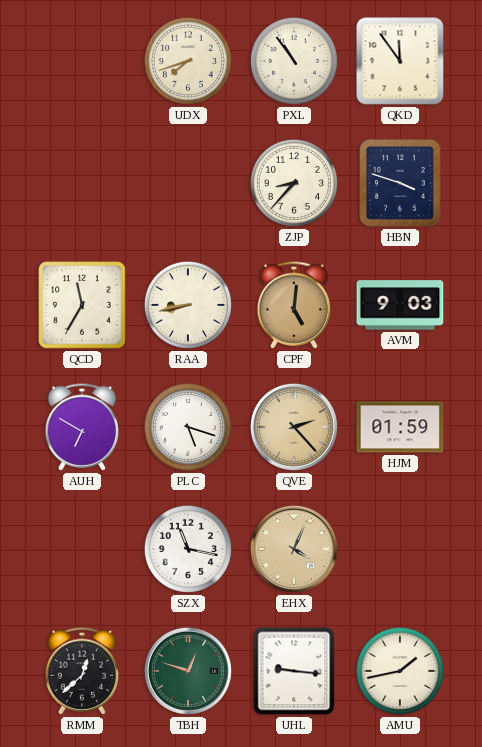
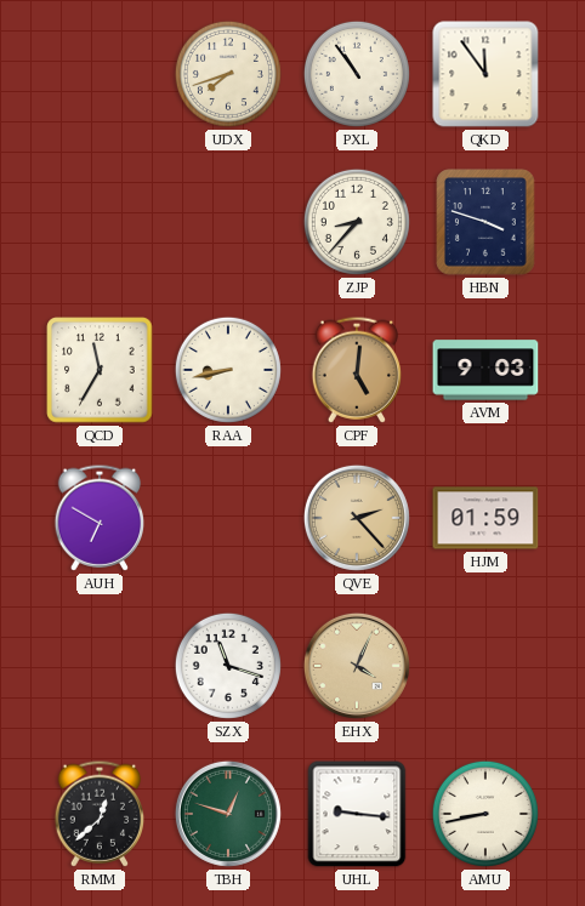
PLC: 5:18 -> none (188, 427)
SZX: 11:17 -> 11:18 (228, 666)
AMU: 1:43 -> 8:43 (485, 814)
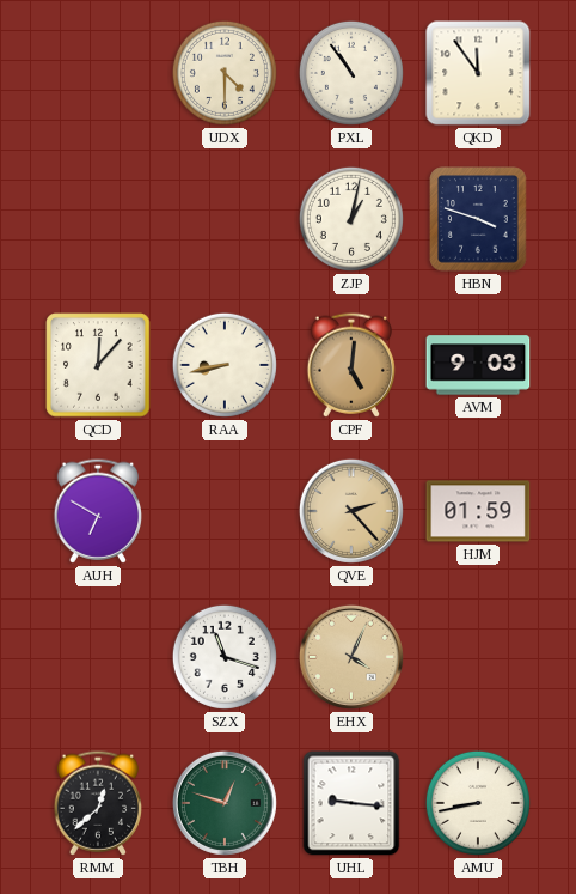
UDX: 7:42 -> 4:30 (225, 73)
ZJP: 8:37 -> 1:02 (351, 219)
QCD: 11:35 -> 12:07 (98, 365)
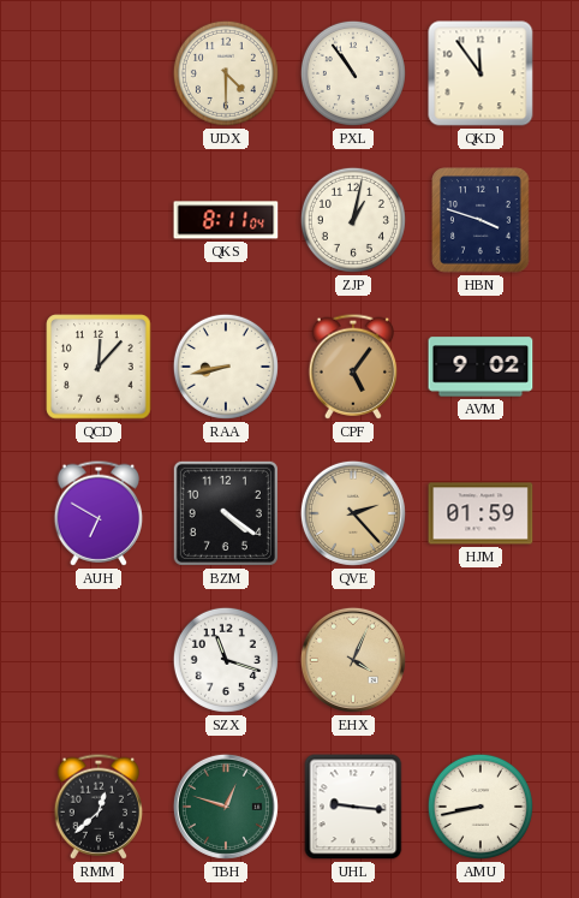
QKS: none -> 8:11 (226, 220)
CPF: 5:01 -> 5:06 (353, 367)
AVM: 9:03 -> 9:02 (480, 367)
BZM: none -> 4:21 (226, 513)
